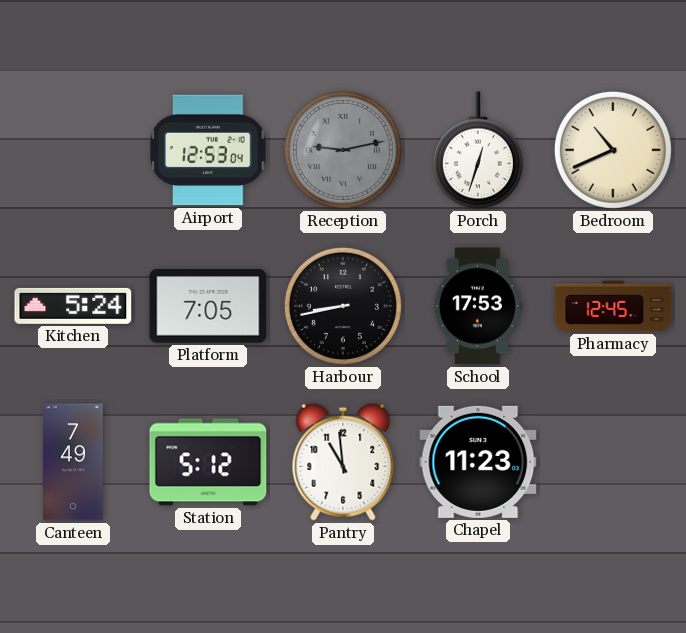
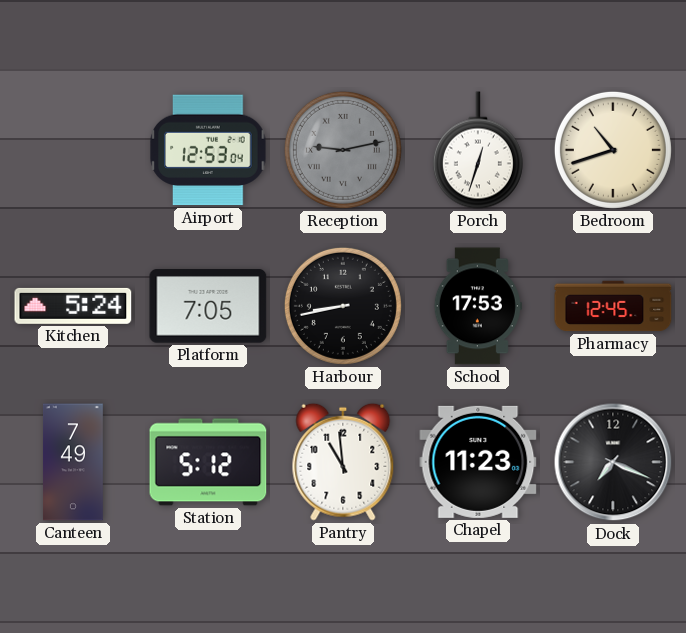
Bedroom: 10:41 -> 10:42 (613, 150)
Dock: none -> 7:19 (613, 462)
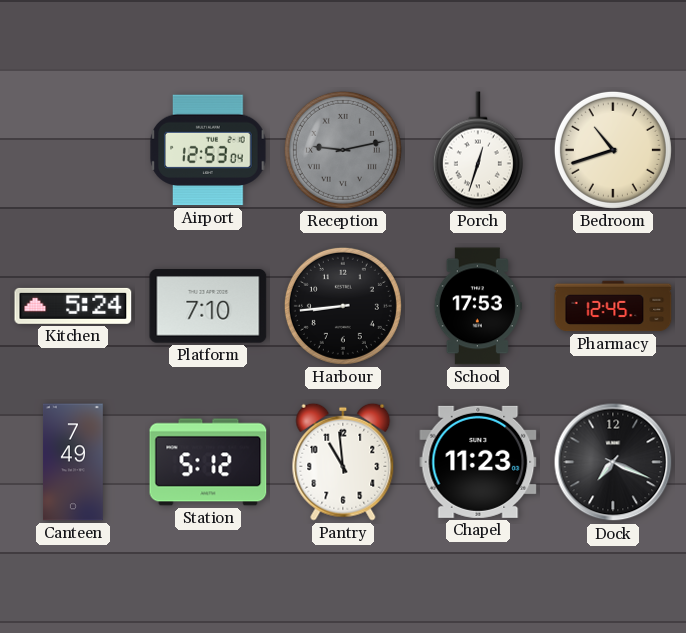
Platform: 7:05 -> 7:10 (208, 306)
Harbour: 8:43 -> 8:44 (343, 306)
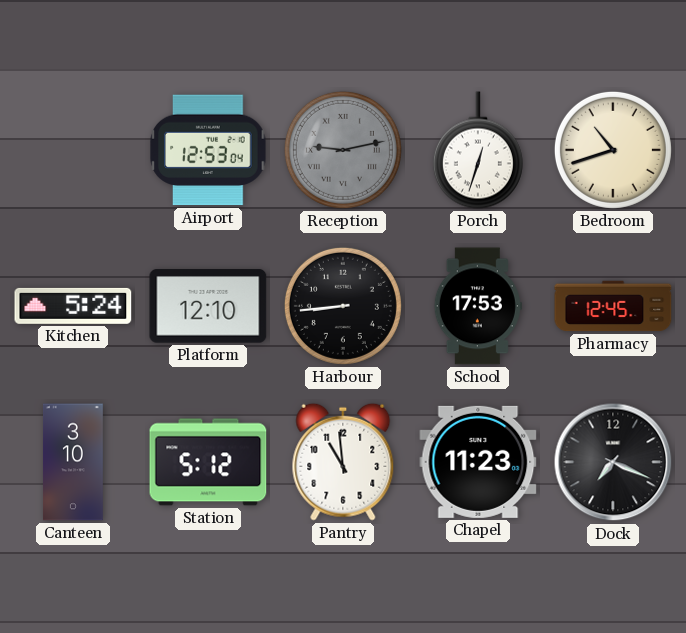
Platform: 7:10 -> 12:10 (208, 306)
Canteen: 7:49 -> 3:10 (73, 462)
